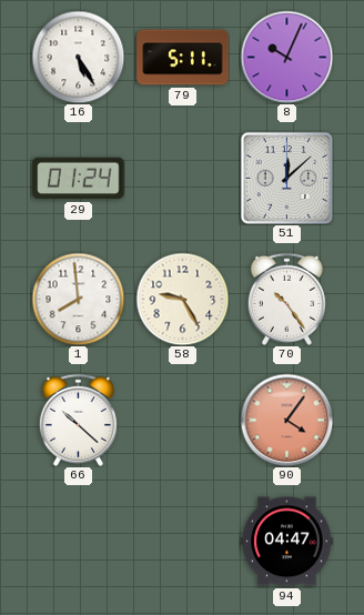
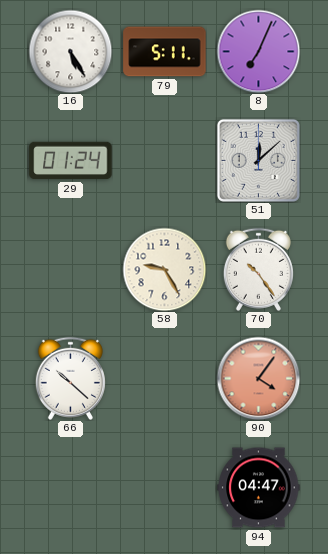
8: 10:04 -> 7:04 (258, 51)
1: 7:59 -> none (78, 299)
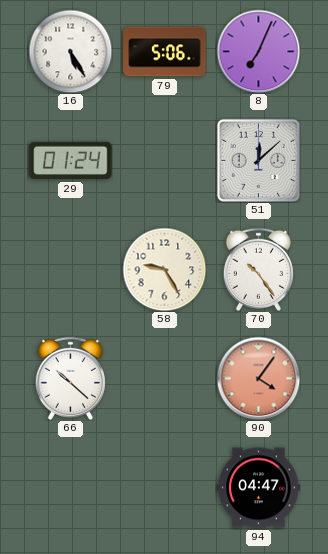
79: 5:11 -> 5:06 (165, 52)
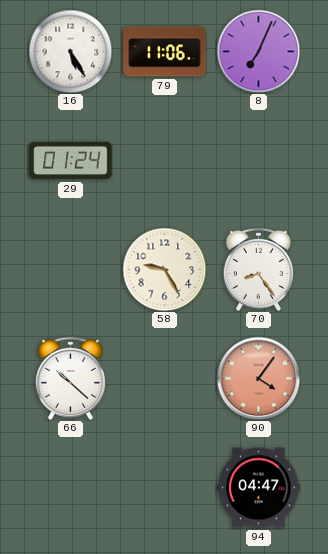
79: 5:06 -> 11:06 (165, 52)
51: 12:08 -> none (258, 160)
70: 10:24 -> 8:24 (258, 269)
